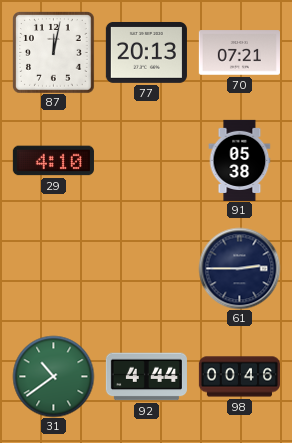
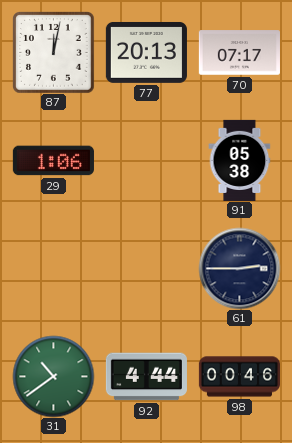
70: 07:21 -> 07:17 (239, 53)
29: 4:10 -> 1:06 (53, 161)
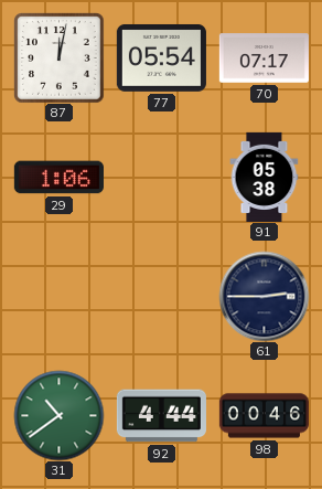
77: 20:13 -> 05:54 (161, 57)
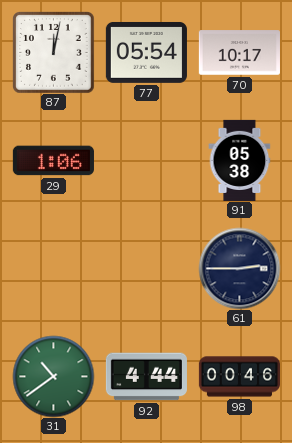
70: 07:17 -> 10:17 (239, 53)
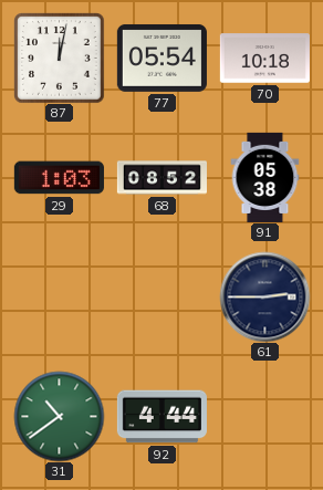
70: 10:17 -> 10:18 (264, 59)
29: 1:06 -> 1:03 (59, 178)
68: none -> 08:52 (161, 178)
98: 00:46 -> none (239, 377)
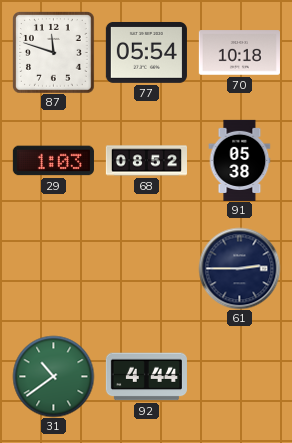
87: 12:02 -> 11:48 (54, 53)
